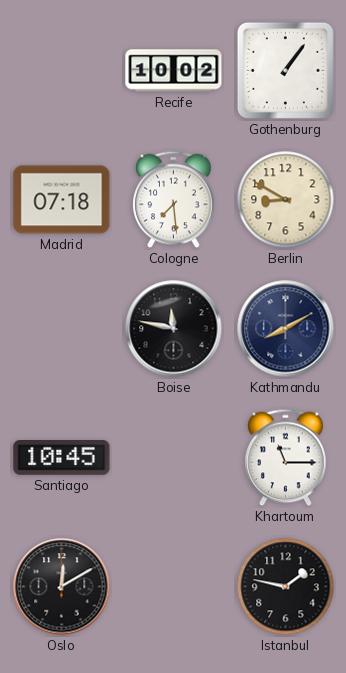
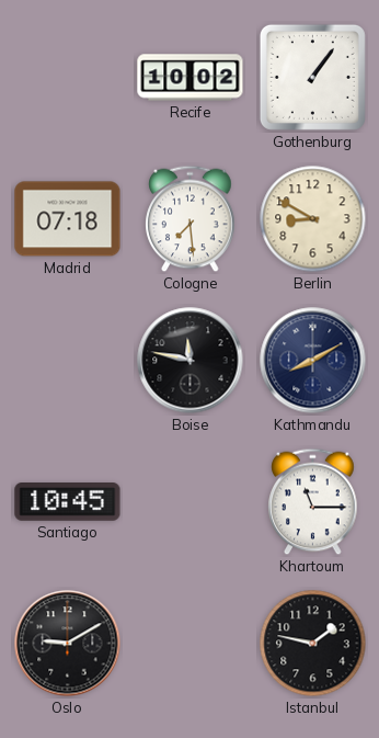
Oslo: 12:10 -> 9:10 (68, 644)
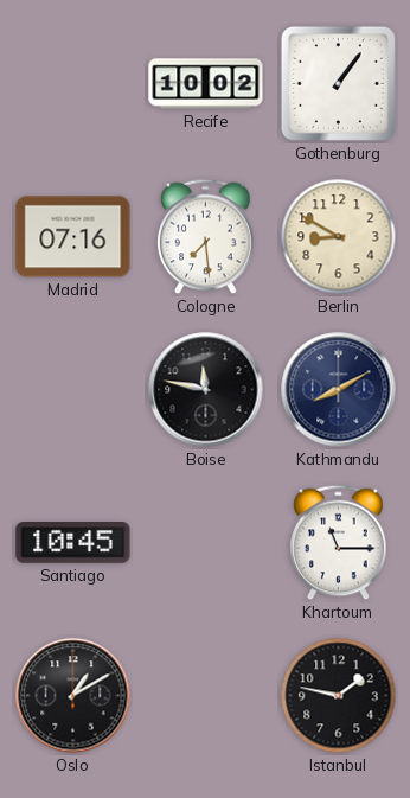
Madrid: 07:18 -> 07:16 (73, 237)
Oslo: 9:10 -> 1:10 (73, 696)
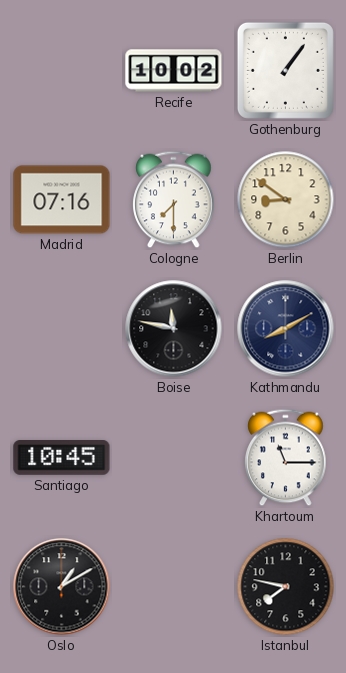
Cologne: 7:29 -> 7:30 (174, 200)
Berlin: 8:50 -> 8:51 (286, 200)
Istanbul: 1:47 -> 7:47 (286, 587)
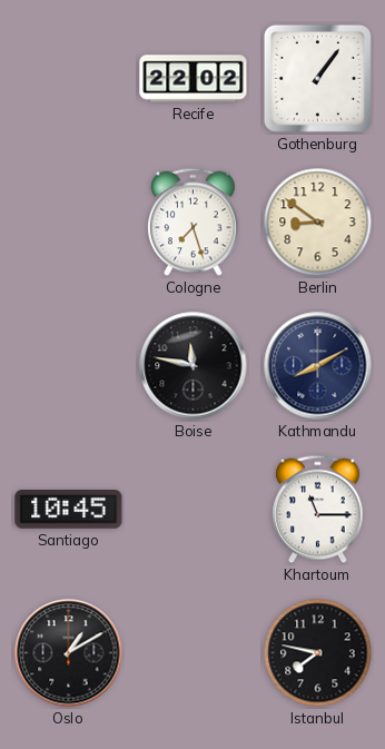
Recife: 10:02 -> 22:02 (194, 79)
Madrid: 07:16 -> none (62, 200)
Cologne: 7:30 -> 7:27 (194, 223)
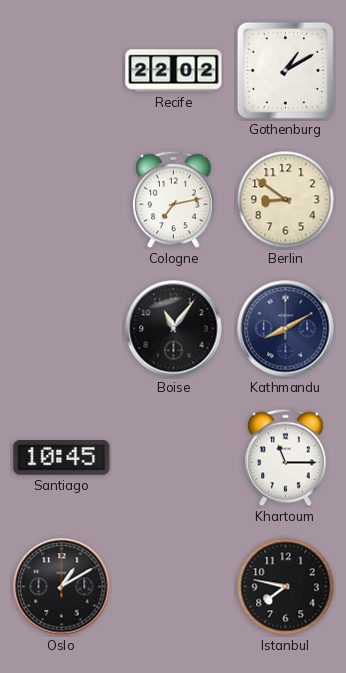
Gothenburg: 1:06 -> 1:10 (285, 70)
Cologne: 7:27 -> 7:13 (174, 200)
Boise: 11:47 -> 11:06 (174, 329)
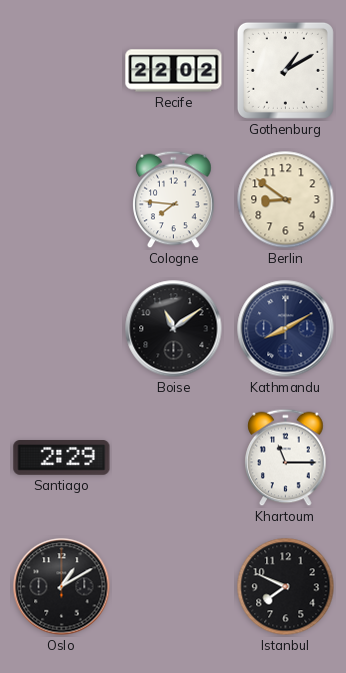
Cologne: 7:13 -> 7:46 (174, 200)
Boise: 11:06 -> 11:09 (174, 329)
Santiago: 10:45 -> 2:29 (62, 458)
Istanbul: 7:47 -> 7:49 (286, 587)
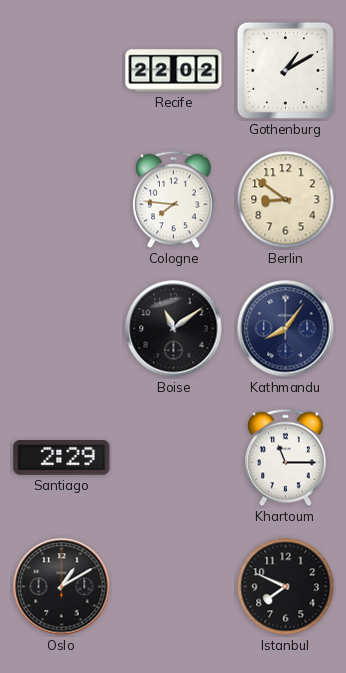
Kathmandu: 8:10 -> 8:06 (286, 329)
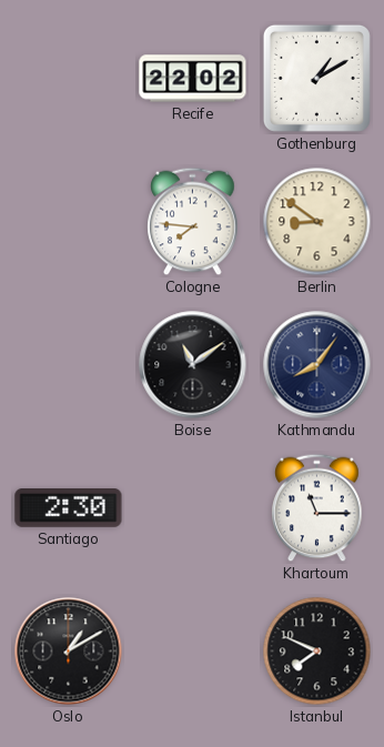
Santiago: 2:29 -> 2:30 (69, 508)
